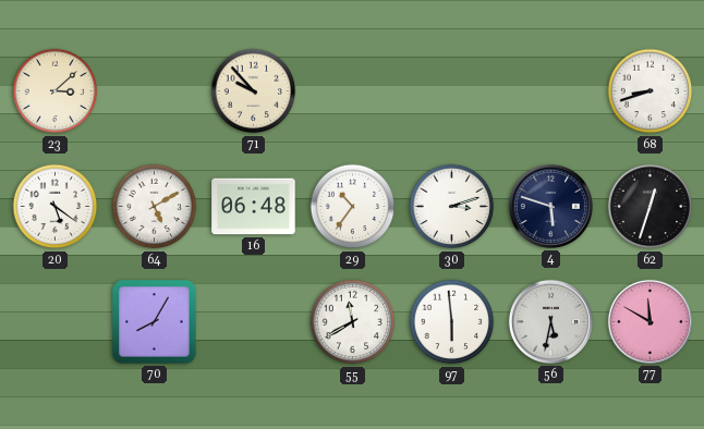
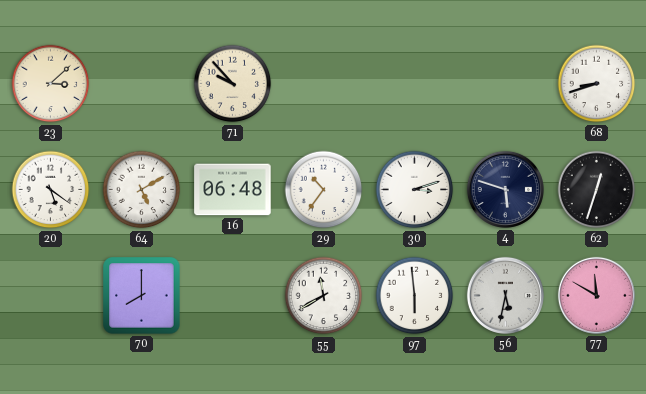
70: 8:05 -> 8:00 (142, 296)
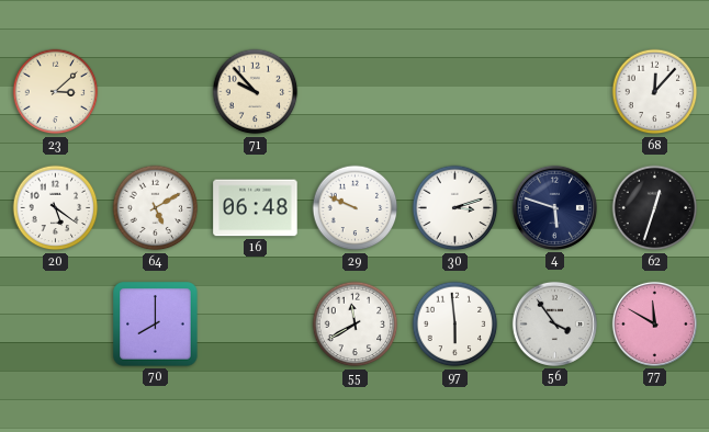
68: 8:42 -> 12:07 (655, 92)
29: 10:36 -> 9:49 (356, 208)
56: 5:32 -> 3:54 (554, 323)
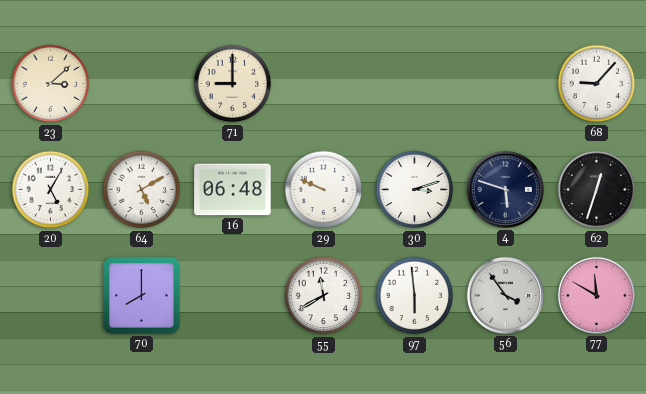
71: 9:53 -> 9:00 (233, 84)
68: 12:07 -> 9:07 (597, 84)
20: 5:21 -> 5:05 (51, 190)
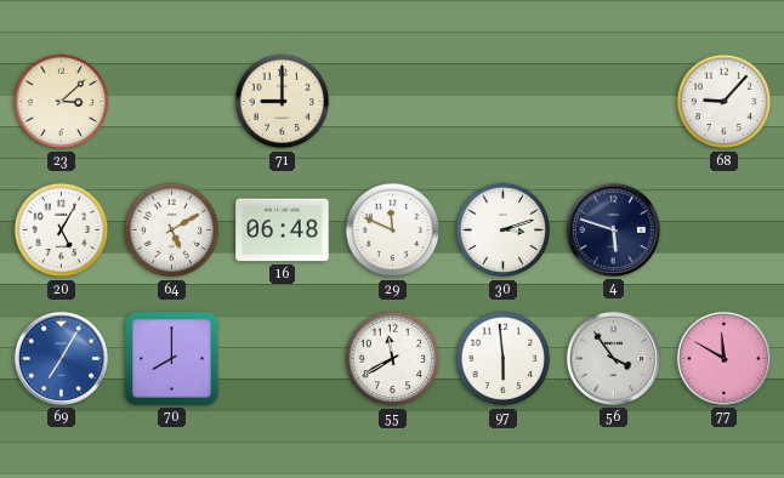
29: 9:49 -> 11:49 (393, 231)
62: 12:33 -> none (597, 190)
69: none -> 7:05 (61, 358)
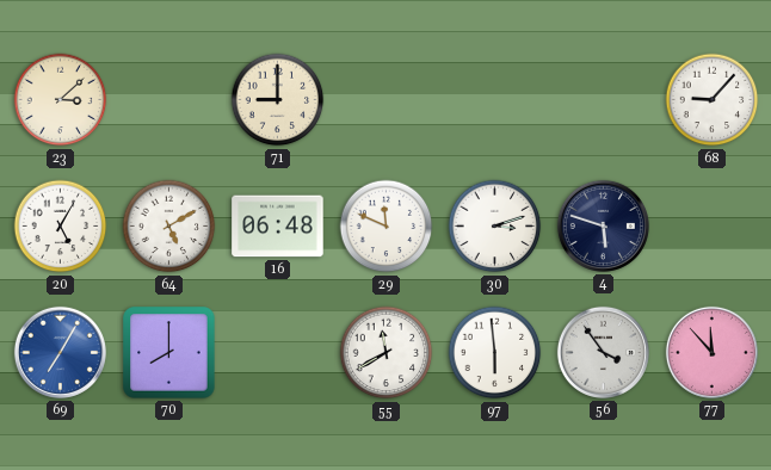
77: 11:50 -> 11:53 (711, 352)
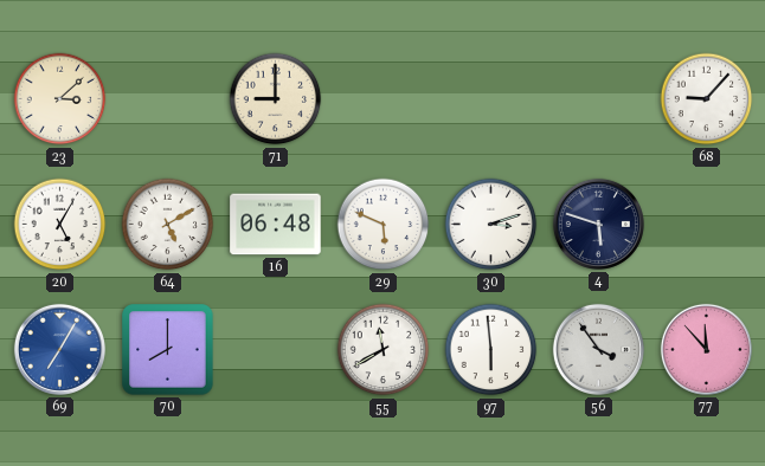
29: 11:49 -> 5:49 (384, 225)
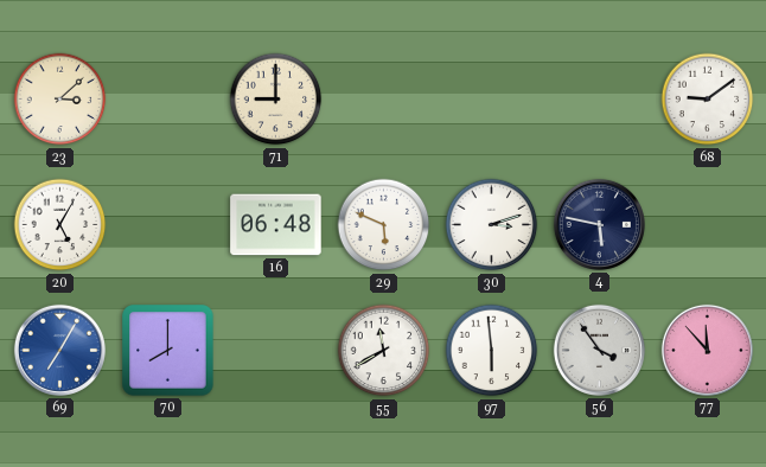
68: 9:07 -> 9:09 (708, 100)
64: 5:10 -> none (168, 225)
4: 5:48 -> 5:47 (599, 224)
